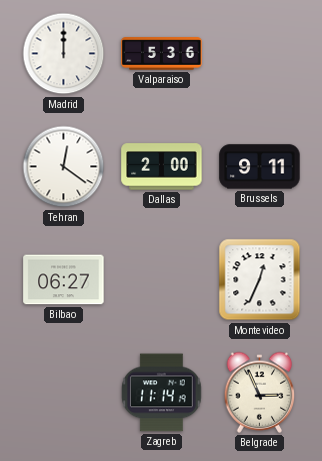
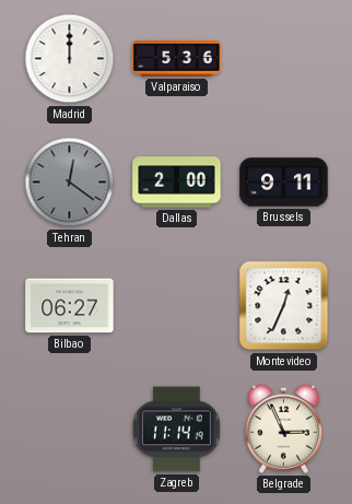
Tehran dial: white -> grey (70, 183)
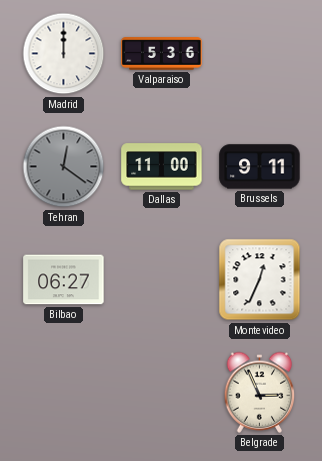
Dallas: 2:00 -> 11:00 (162, 167)
Zagreb: 11:14 -> none (177, 430)
